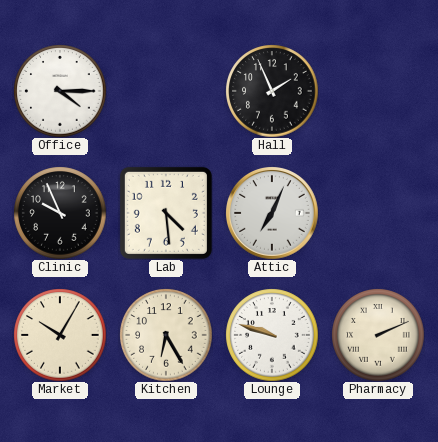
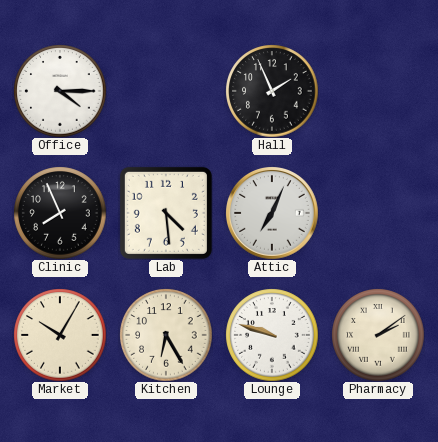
Clinic: 9:56 -> 7:56 (60, 213)
Pharmacy: 2:11 -> 2:09 (378, 335)
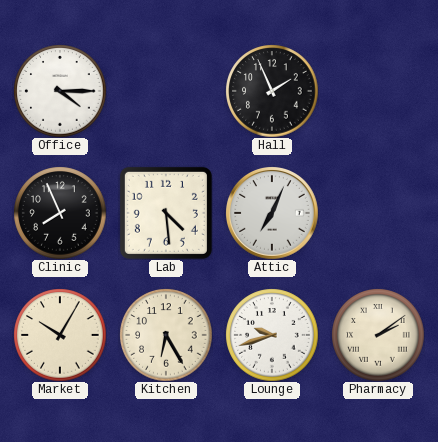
Lounge: 9:48 -> 9:42 (272, 335)
